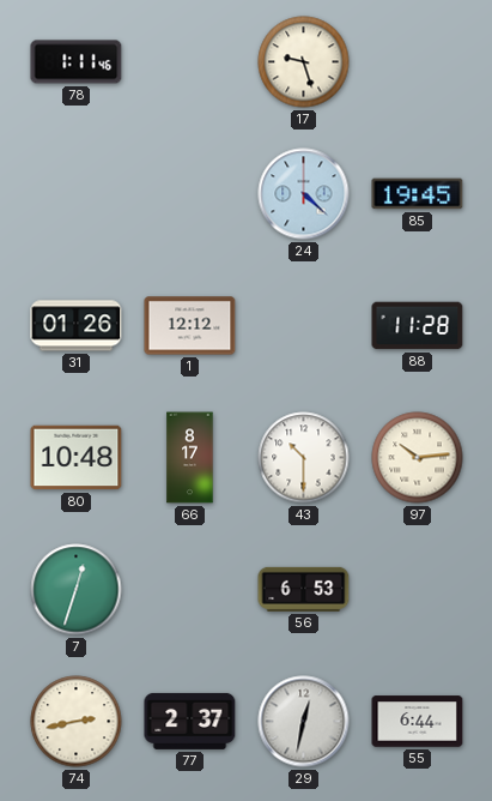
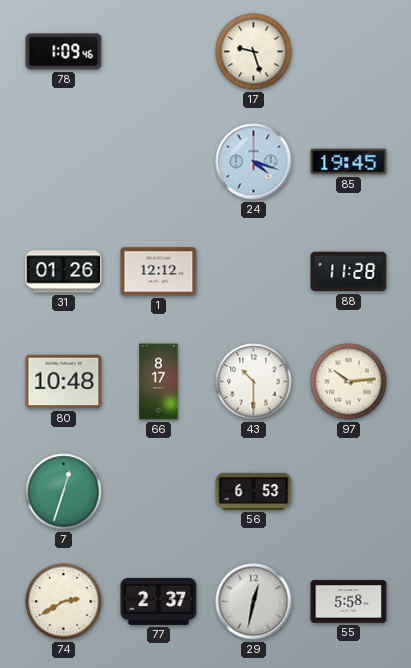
78: 1:11 -> 1:09 (64, 52)
24: 4:22 -> 4:18 (254, 162)
74: 2:43 -> 2:40 (64, 602)
55: 6:44 -> 5:58 (349, 602)
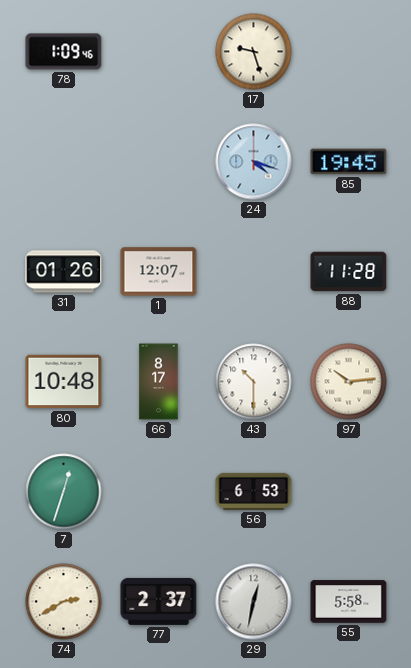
1: 12:12 -> 12:07 (159, 272)
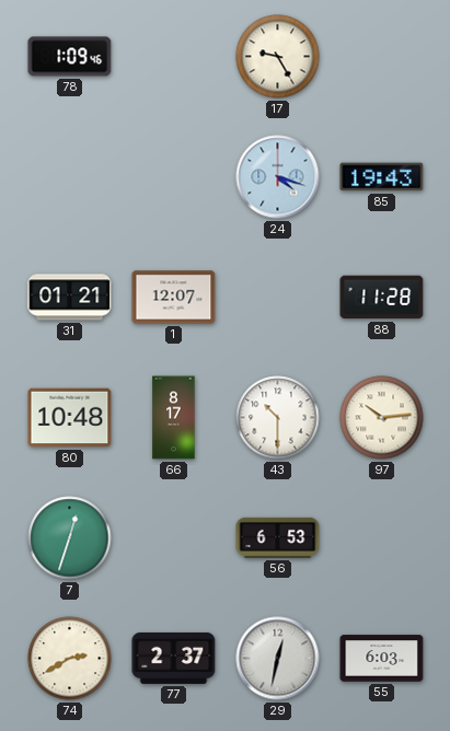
17: 9:27 -> 9:25 (278, 57)
85: 19:45 -> 19:43 (382, 177)
31: 01:26 -> 01:21 (70, 298)
55: 5:58 -> 6:03 (382, 659)
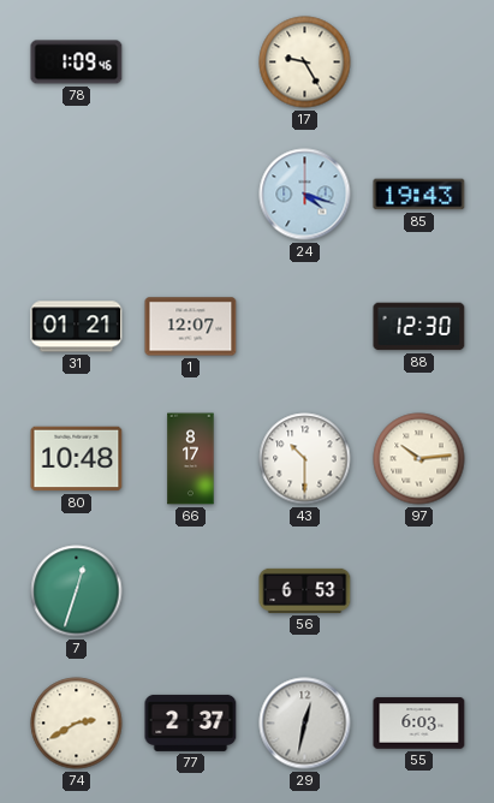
88: 11:28 -> 12:30 (419, 327)
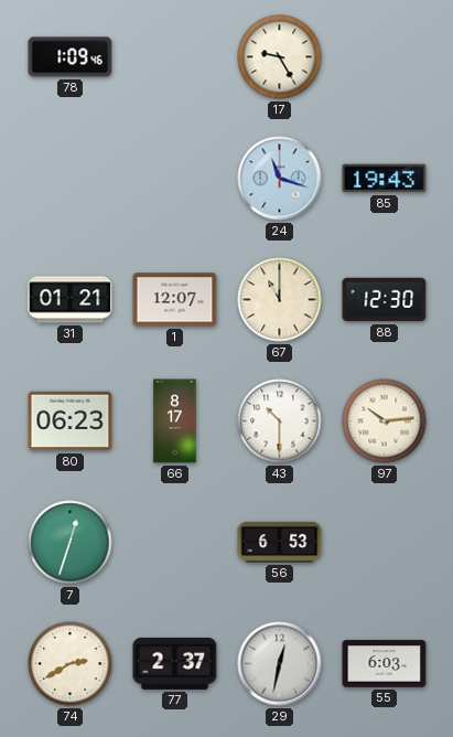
24: 4:18 -> 11:18 (280, 179)
67: none -> 11:00 (280, 300)
80: 10:48 -> 06:23 (71, 421)
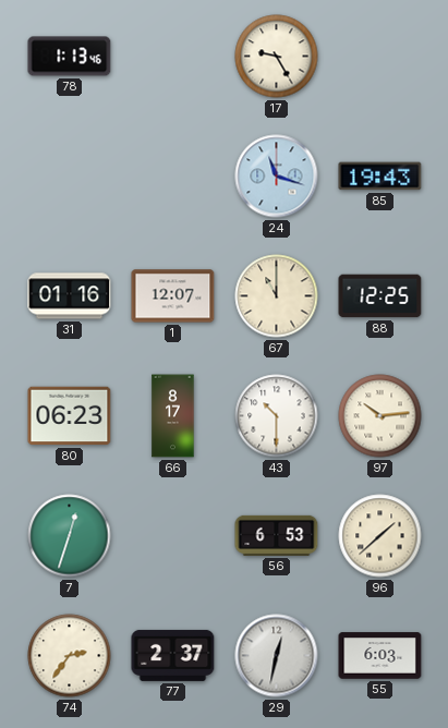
78: 1:09 -> 1:13 (70, 57)
31: 01:21 -> 01:16 (70, 296)
88: 12:30 -> 12:25 (380, 296)
96: none -> 1:38 (380, 536)
74: 2:40 -> 2:36 (70, 656)
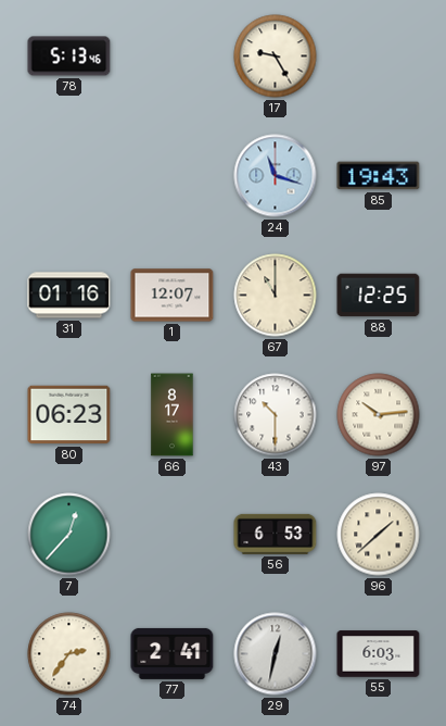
78: 1:13 -> 5:13 (69, 57)
7: 12:33 -> 12:37 (69, 535)
77: 2:37 -> 2:41 (173, 653)
